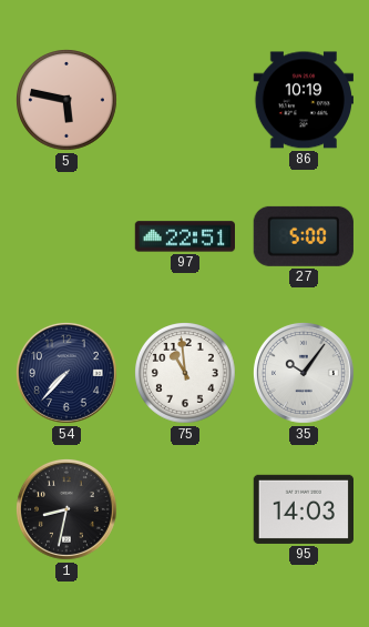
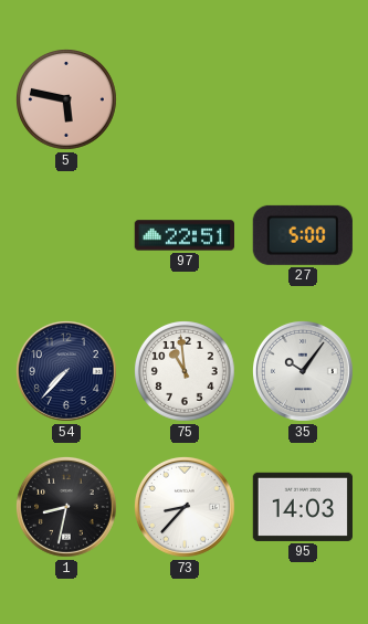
86: 10:19 -> none (303, 100)
73: none -> 8:37 (185, 507)
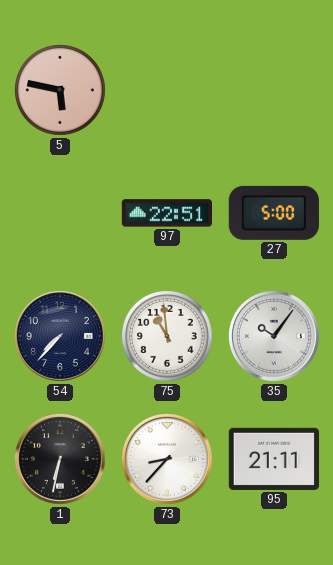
1: 8:32 -> 6:32 (60, 459)
95: 14:03 -> 21:11 (273, 459)
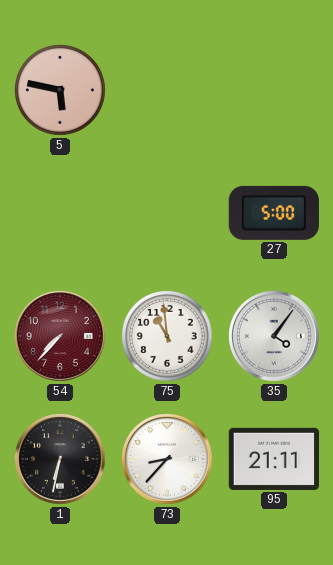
97: 22:51 -> none (166, 213)
54 dial: navy -> burgundy (60, 336)
35: 10:06 -> 4:06 (274, 336)
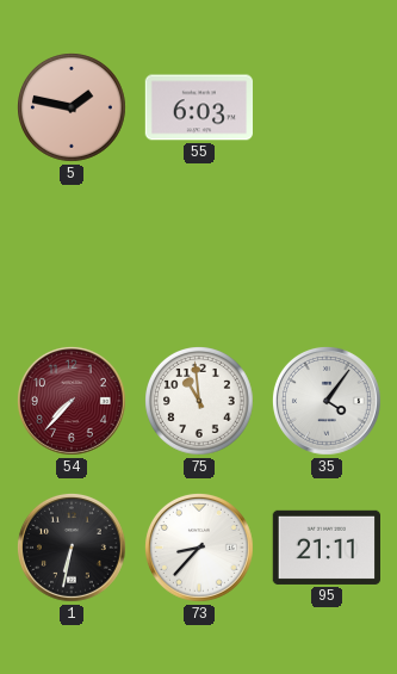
5: 5:47 -> 1:47 (73, 109)
55: none -> 6:03 (198, 107)
27: 5:00 -> none (274, 213)
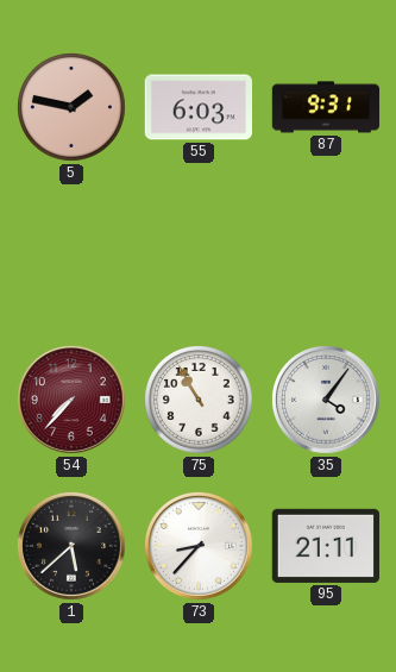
87: none -> 9:31 (326, 107)
75: 10:59 -> 10:55 (200, 401)
1: 6:32 -> 5:38 (71, 546)
